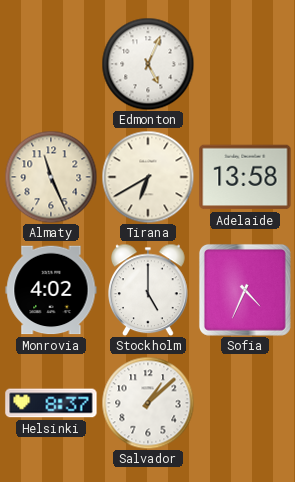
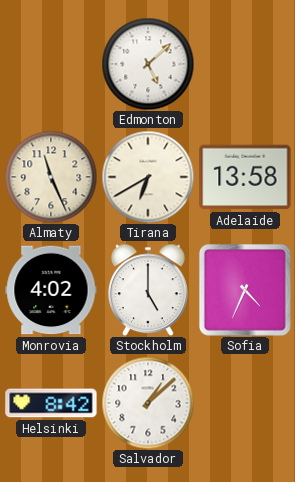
Edmonton: 5:04 -> 5:08 (148, 64)
Helsinki: 8:37 -> 8:42 (51, 403)
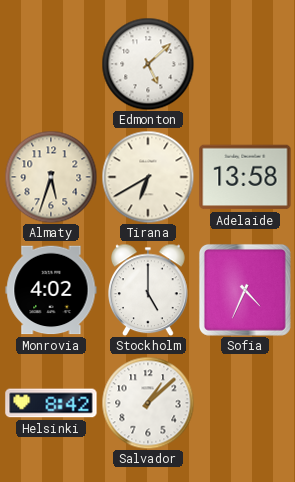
Almaty: 11:26 -> 5:33 (51, 177)
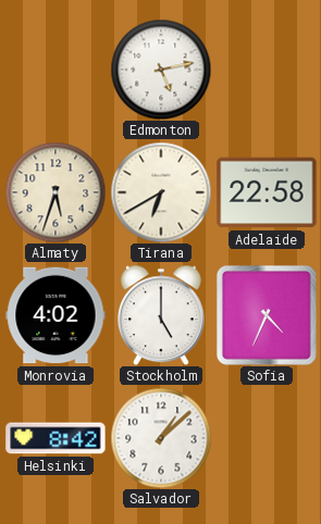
Edmonton: 5:08 -> 5:13 (161, 70)
Adelaide: 13:58 -> 22:58 (267, 192)
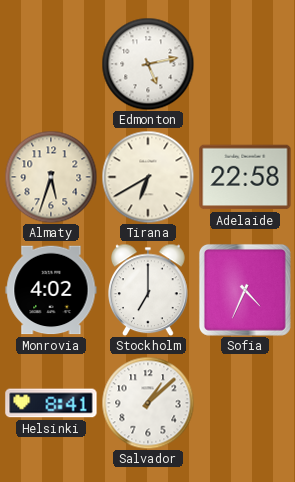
Stockholm: 5:00 -> 7:00 (149, 290)
Helsinki: 8:42 -> 8:41 (51, 403)
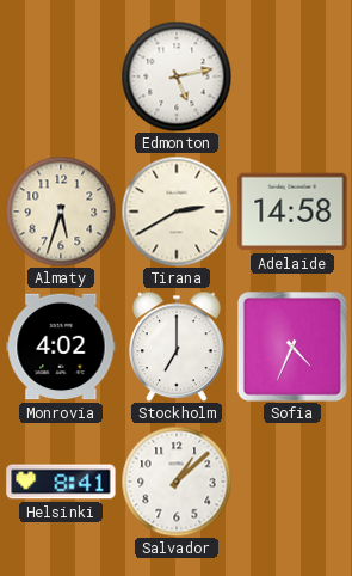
Tirana: 6:40 -> 2:40 (177, 212)
Adelaide: 22:58 -> 14:58 (292, 212)
